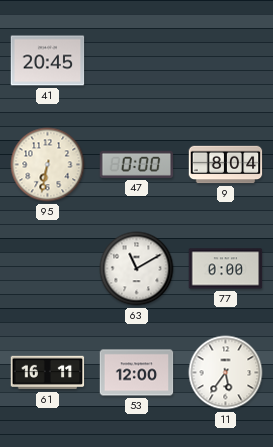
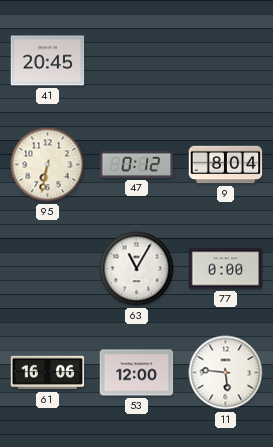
47: 0:00 -> 0:12 (137, 164)
63: 11:10 -> 11:05 (137, 269)
61: 16:11 -> 16:06 (48, 373)
11: 5:36 -> 5:46 (226, 373)
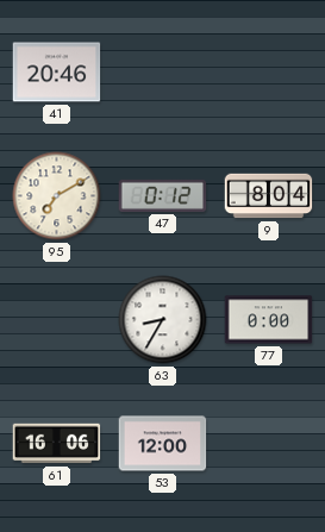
41: 20:45 -> 20:46 (57, 73)
95: 6:32 -> 7:10 (57, 196)
63: 11:05 -> 8:35 (163, 320)
11: 5:46 -> none (226, 373)
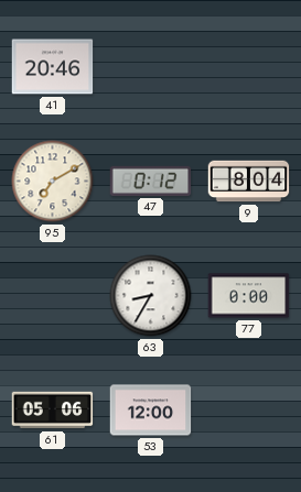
61: 16:06 -> 05:06 (53, 411)
